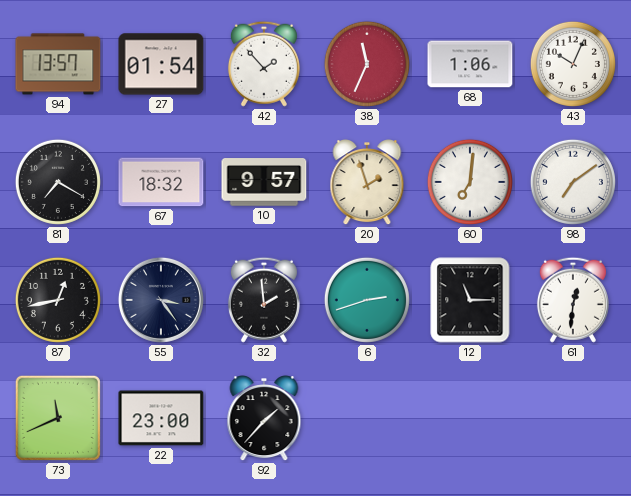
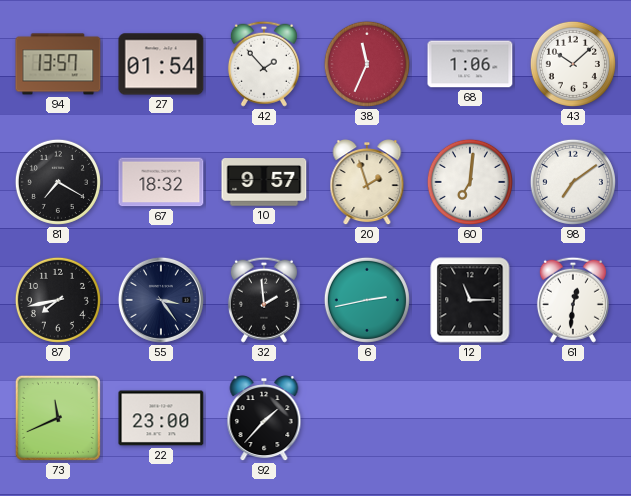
43: 10:04 -> 10:08 (573, 64)
87: 12:43 -> 7:43 (58, 300)
6: 2:42 -> 2:43 (367, 300)
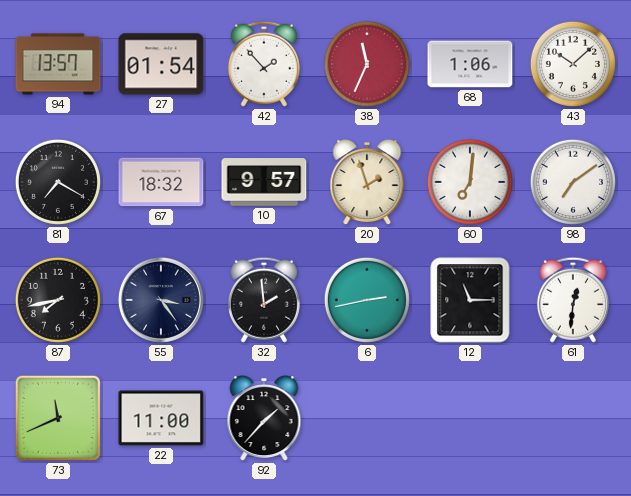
22: 23:00 -> 11:00 (161, 418)
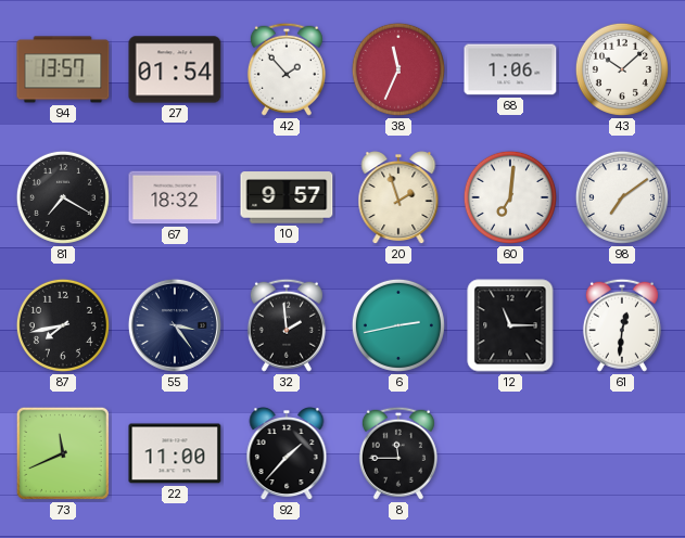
8: none -> 11:45 (398, 453)
